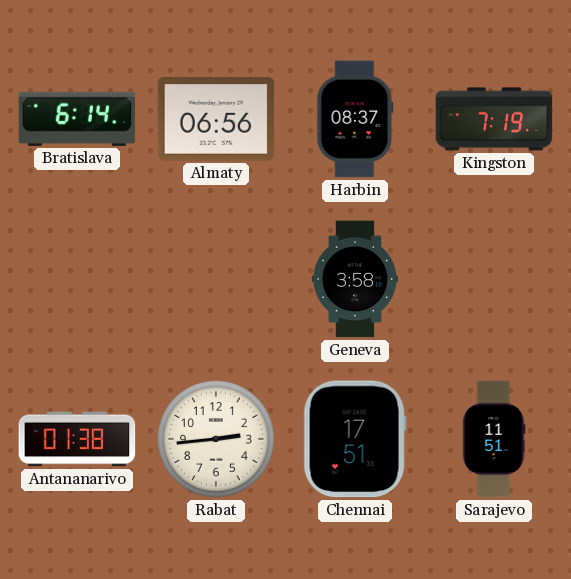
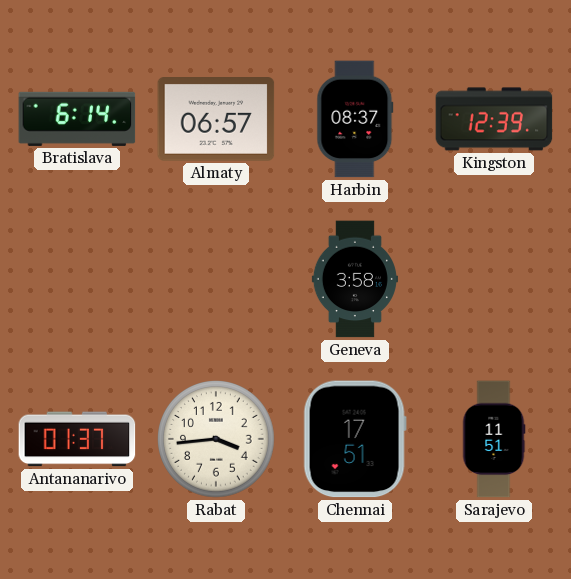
Almaty: 06:56 -> 06:57 (216, 120)
Kingston: 7:19 -> 12:39 (494, 119)
Antananarivo: 01:38 -> 01:37 (77, 439)
Rabat: 2:44 -> 3:44 (217, 440)
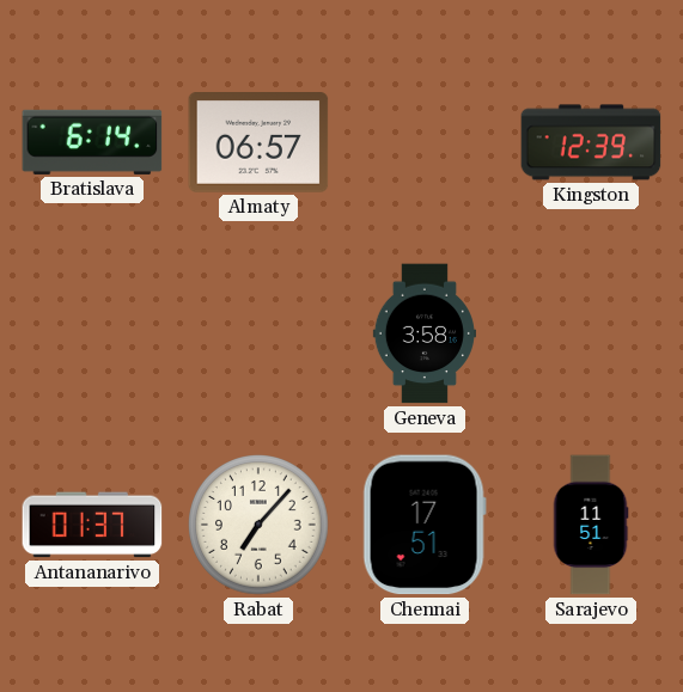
Harbin: 08:37 -> none (355, 119)
Rabat: 3:44 -> 7:07 (260, 526)
